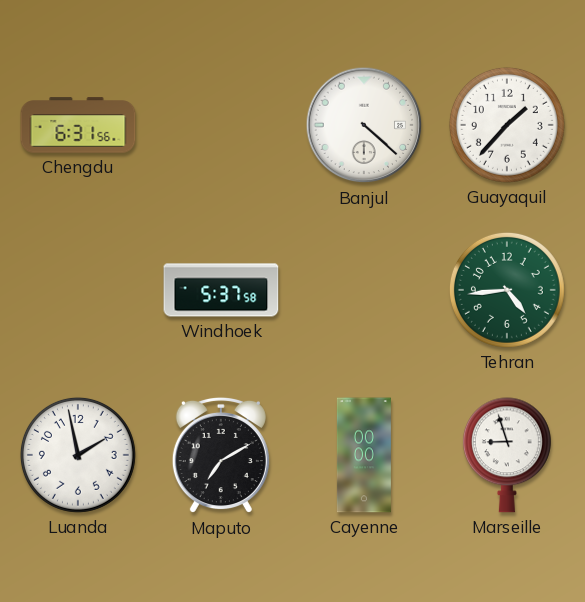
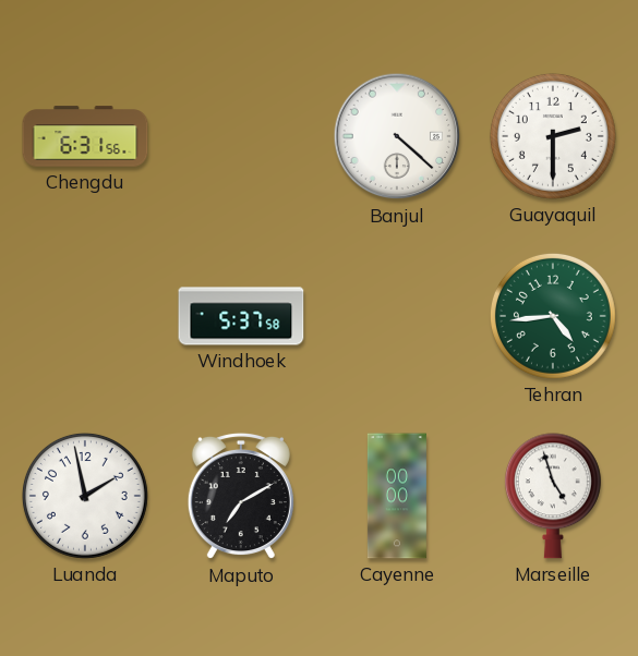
Guayaquil: 1:37 -> 2:30 (553, 136)
Marseille: 8:57 -> 4:57 (553, 496)
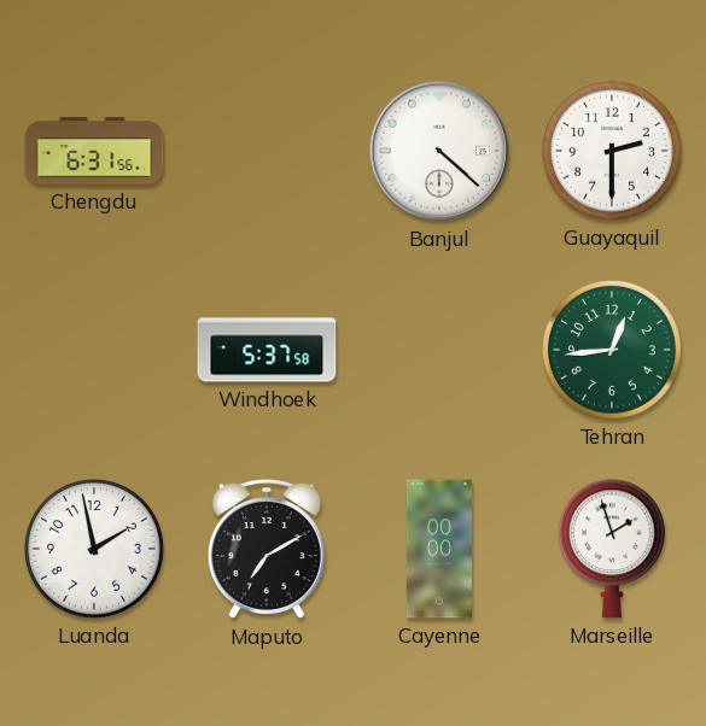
Tehran: 4:44 -> 12:44 (612, 350)
Marseille: 4:57 -> 1:57 (612, 549)
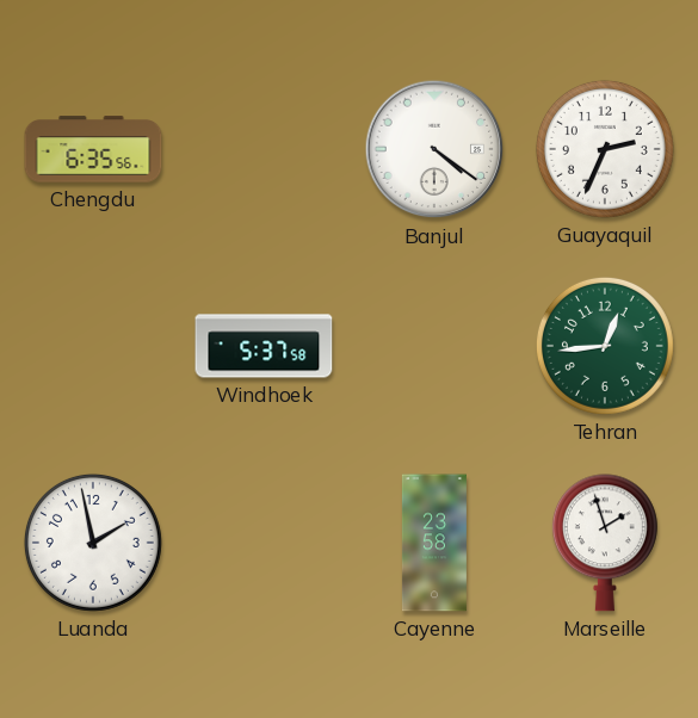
Chengdu: 6:31 -> 6:35 (93, 149)
Banjul: 4:22 -> 4:21 (434, 149)
Guayaquil: 2:30 -> 2:34 (605, 149)
Maputo: 7:10 -> none (267, 549)
Cayenne: 00:00 -> 23:58 (434, 543)
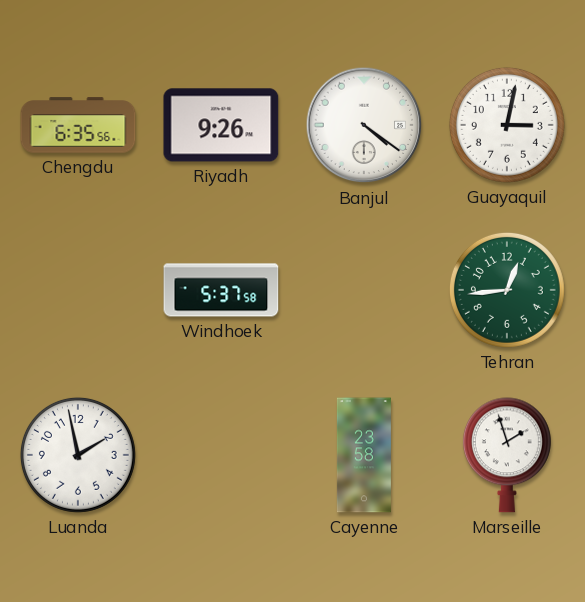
Riyadh: none -> 9:26 (221, 125)
Guayaquil: 2:34 -> 3:02 (507, 125)
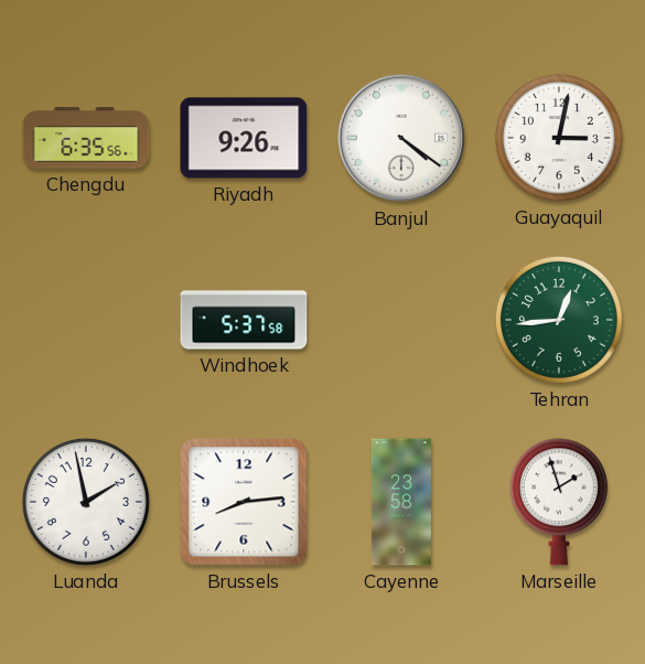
Brussels: none -> 8:14 (244, 502)
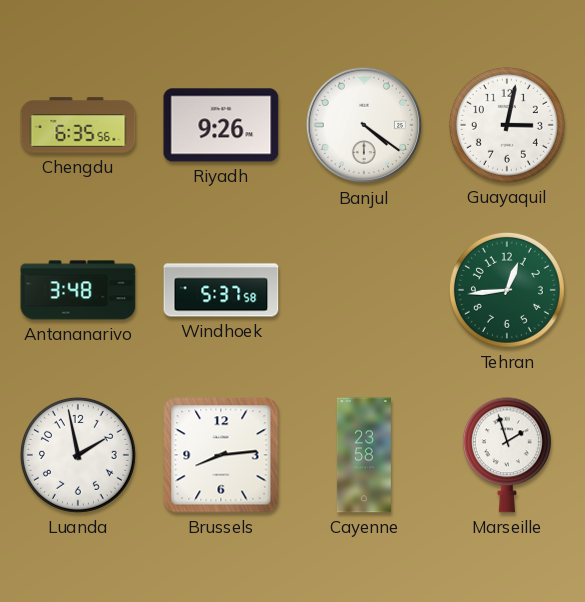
Antananarivo: none -> 3:48 (78, 290)
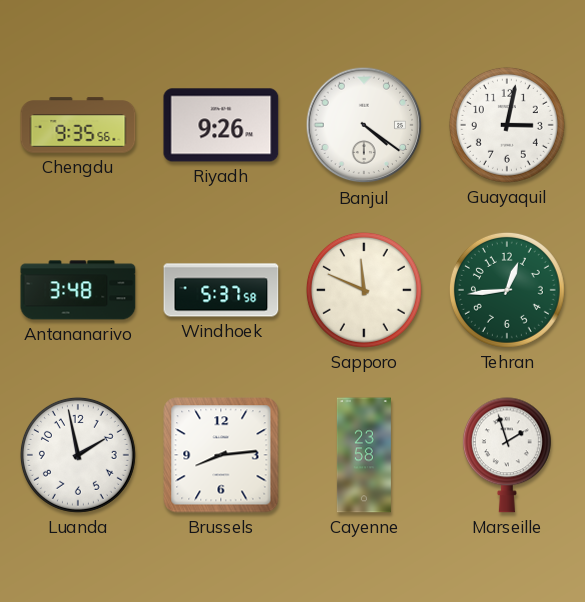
Chengdu: 6:35 -> 9:35 (78, 125)
Sapporo: none -> 11:49 (364, 290)
